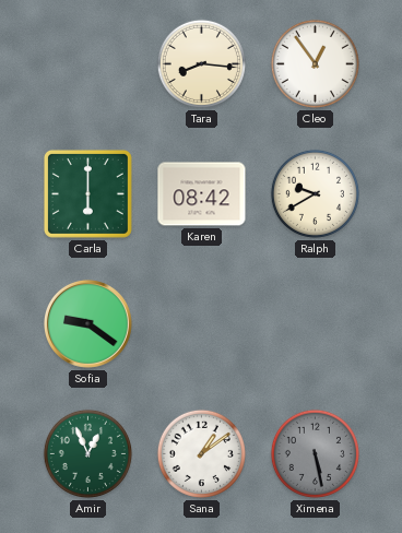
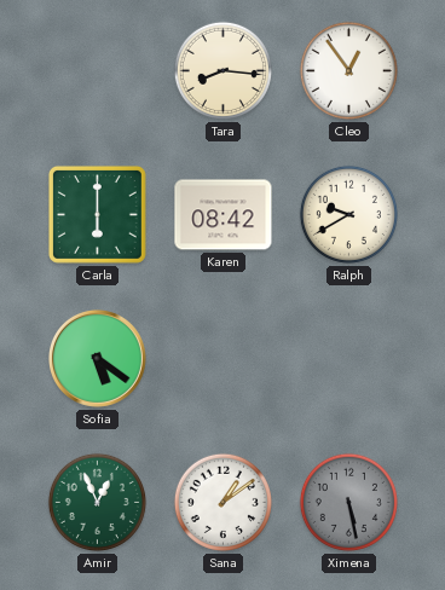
Sofia: 9:21 -> 5:21 (97, 358)
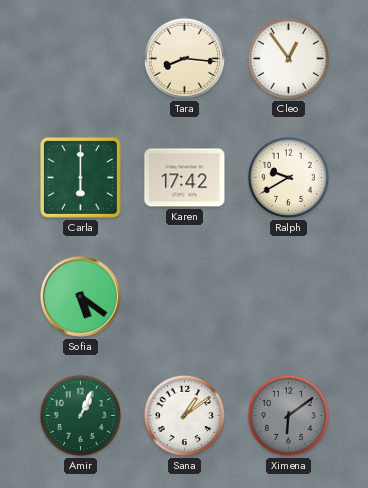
Karen: 08:42 -> 17:42 (185, 178)
Amir: 12:56 -> 1:04 (80, 415)
Ximena: 5:28 -> 6:09 (288, 415)
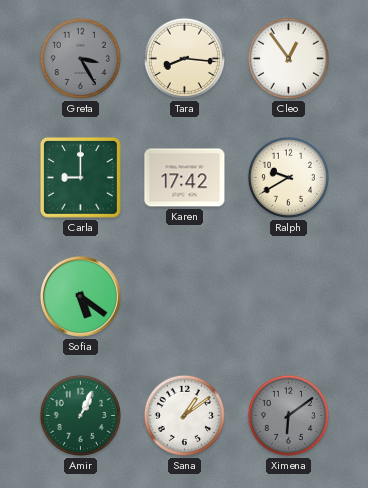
Greta: none -> 3:25 (80, 58)
Carla: 6:00 -> 9:00 (80, 177)
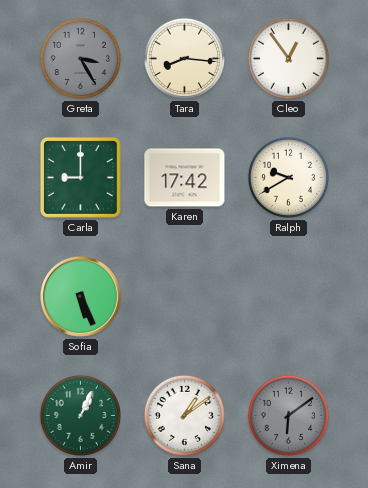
Sofia: 5:21 -> 5:26 (80, 296)
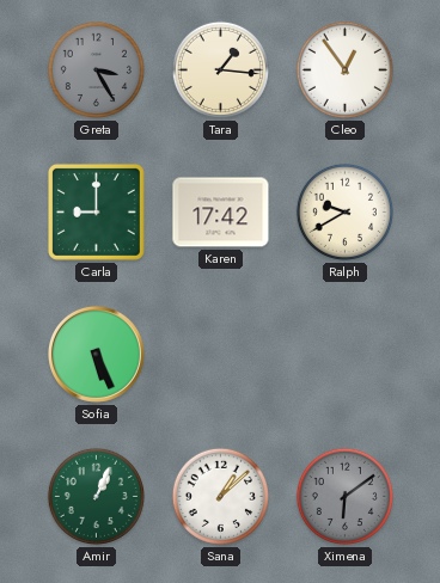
Tara: 8:16 -> 1:16 (220, 69)
Sana: 1:09 -> 1:08 (220, 496)
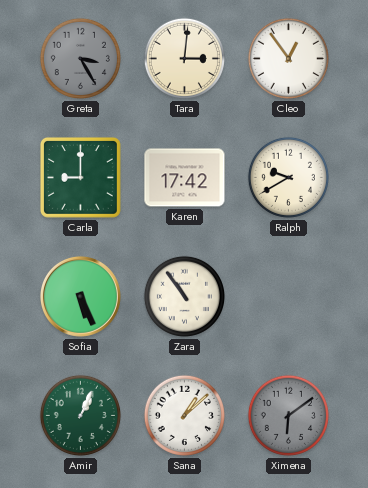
Tara: 1:16 -> 3:01 (184, 58)
Zara: none -> 10:54 (184, 296)
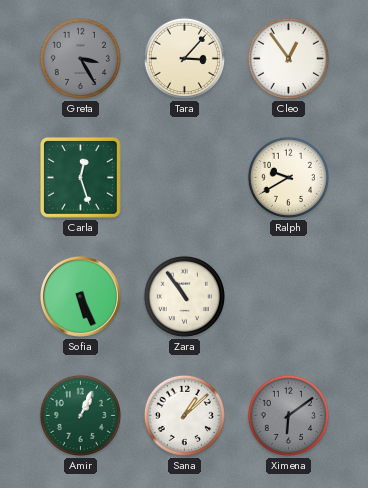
Tara: 3:01 -> 3:07 (184, 58)
Carla: 9:00 -> 12:27 (80, 177)
Karen: 17:42 -> none (185, 178)
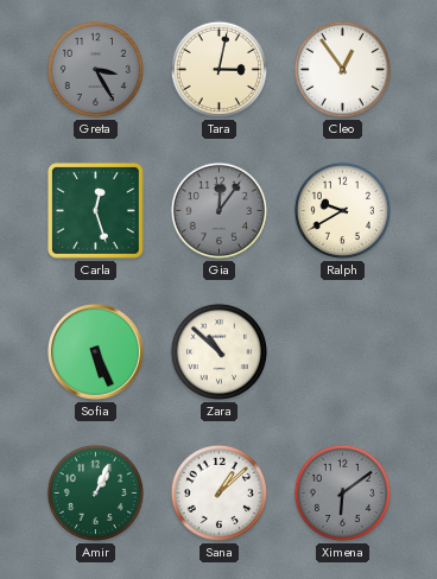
Tara: 3:07 -> 3:02 (218, 69)
Gia: none -> 12:06 (218, 210)
Zara: 10:54 -> 10:52 (218, 351)
